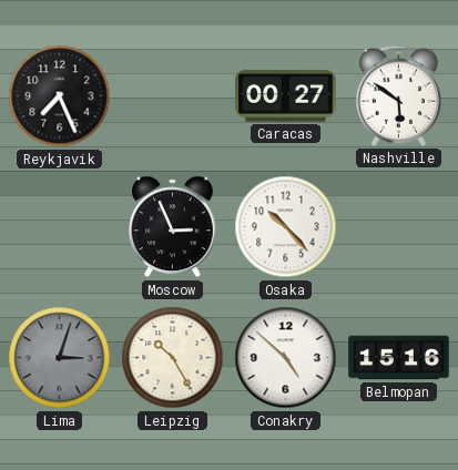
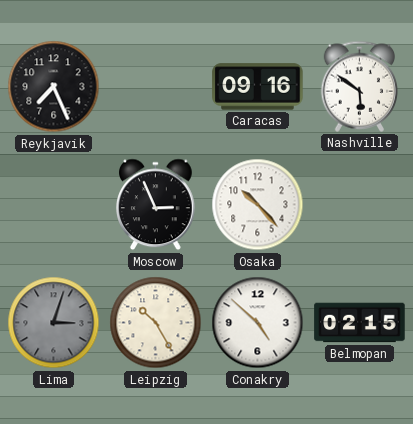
Caracas: 00:27 -> 09:16 (258, 87)
Belmopan: 15:16 -> 02:15 (360, 323)
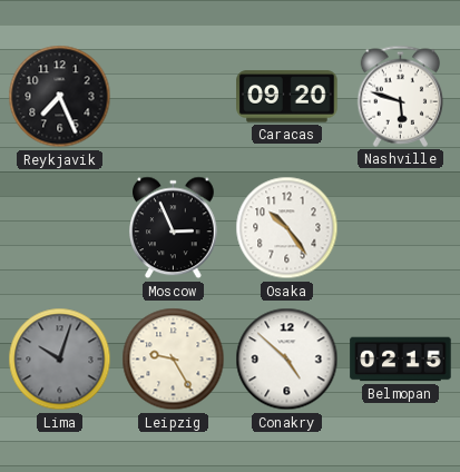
Caracas: 09:16 -> 09:20 (287, 97)
Nashville: 5:51 -> 5:48 (401, 96)
Osaka: 10:23 -> 10:24 (287, 228)
Lima: 3:03 -> 10:03 (60, 360)
Leipzig: 10:25 -> 9:25 (174, 360)
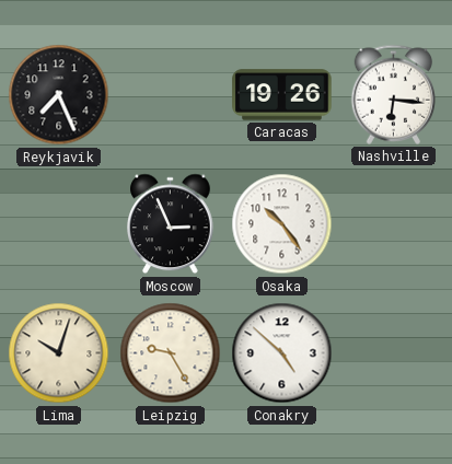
Caracas: 09:20 -> 19:26 (282, 95)
Nashville: 5:48 -> 6:16 (394, 94)
Lima dial: grey -> cream (59, 353)
Belmopan: 02:15 -> none (401, 360)
